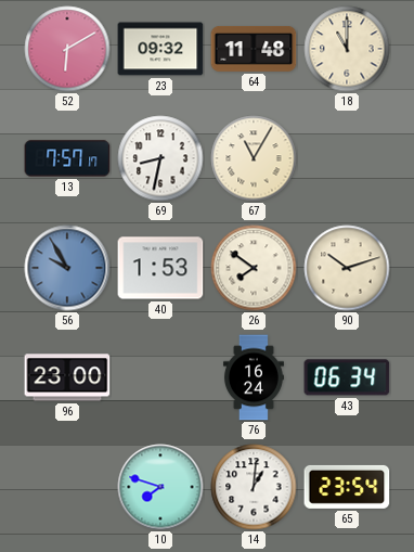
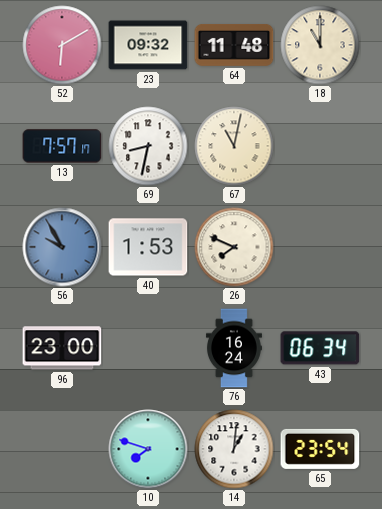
67: 11:05 -> 11:02 (234, 146)
26: 7:51 -> 7:49 (234, 247)
90: 10:12 -> none (347, 268)
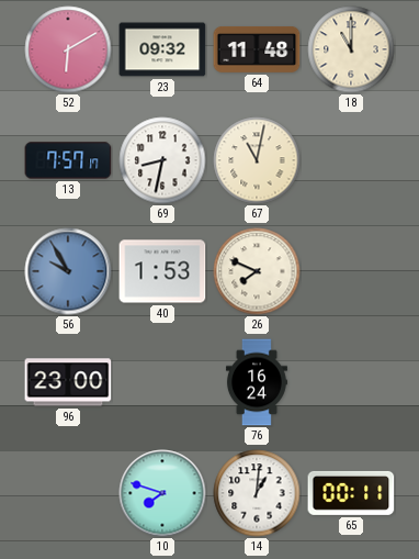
43: 06:34 -> none (320, 348)
65: 23:54 -> 00:11 (351, 493)
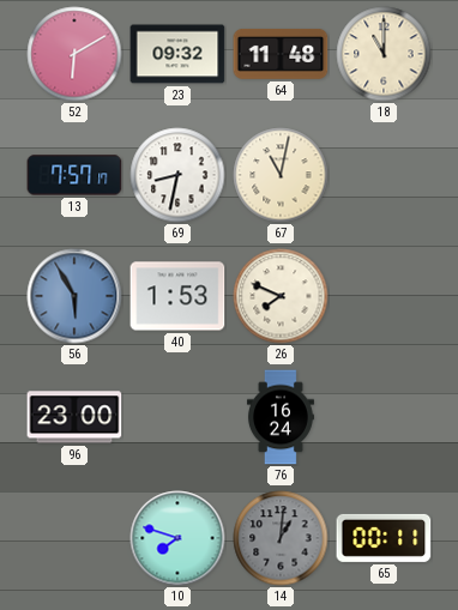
56: 9:55 -> 5:55 (74, 296)
14 dial: white -> grey (281, 538)
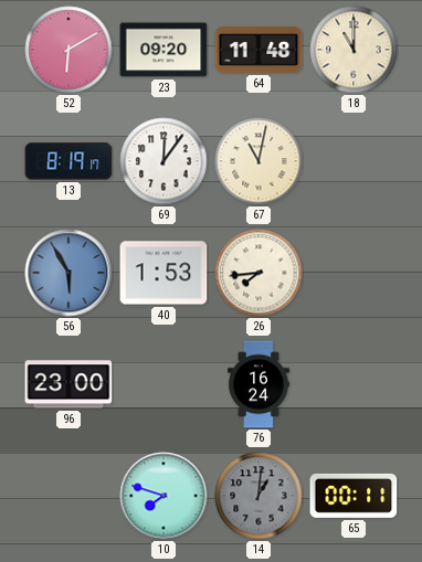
23: 09:32 -> 09:20 (163, 50)
13: 7:57 -> 8:19 (68, 161)
69: 8:32 -> 12:06 (163, 161)
26: 7:49 -> 7:44 (259, 273)
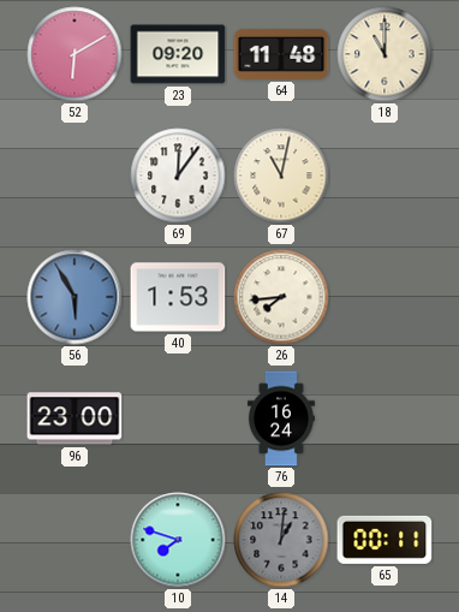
13: 8:19 -> none (68, 161)
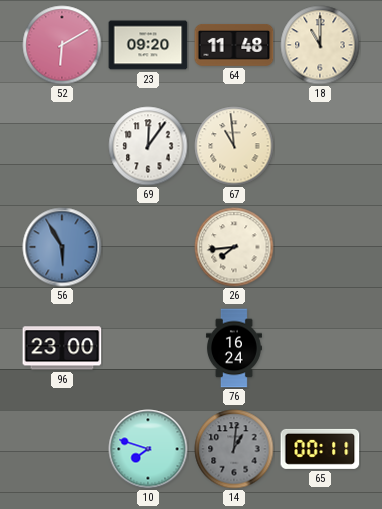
67: 11:02 -> 10:59 (234, 146)
40: 1:53 -> none (178, 297)
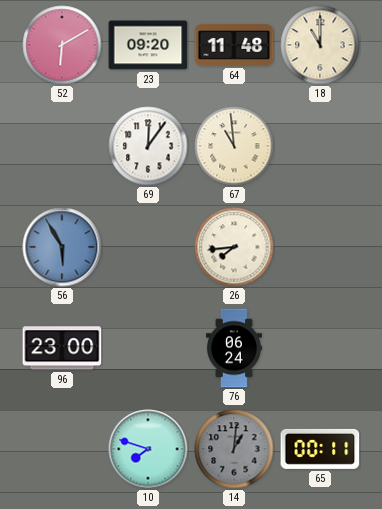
76: 16:24 -> 06:24 (234, 348)
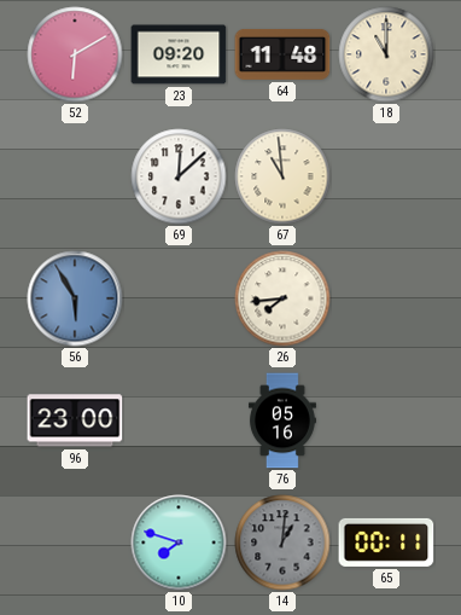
69: 12:06 -> 12:08 (179, 176)
76: 06:24 -> 05:16 (282, 420)
